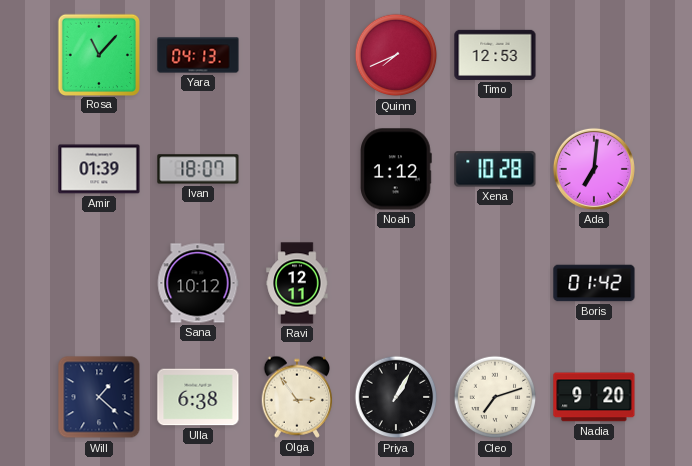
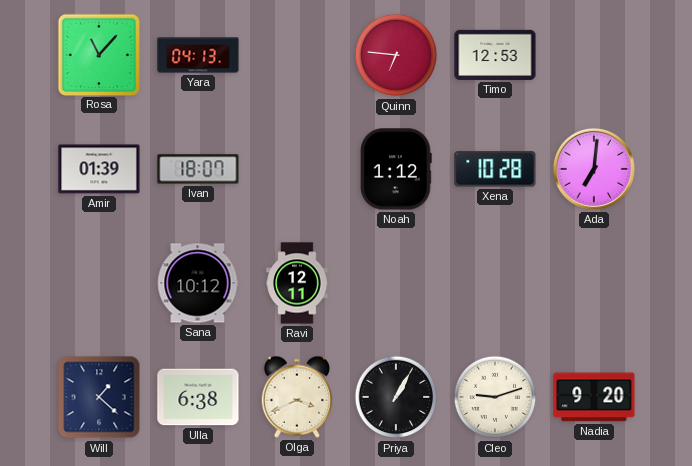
Quinn: 7:41 -> 6:46 (396, 55)
Boris: 01:42 -> none (594, 283)
Olga: 2:54 -> 3:41 (297, 397)
Cleo: 7:12 -> 9:12 (495, 397)
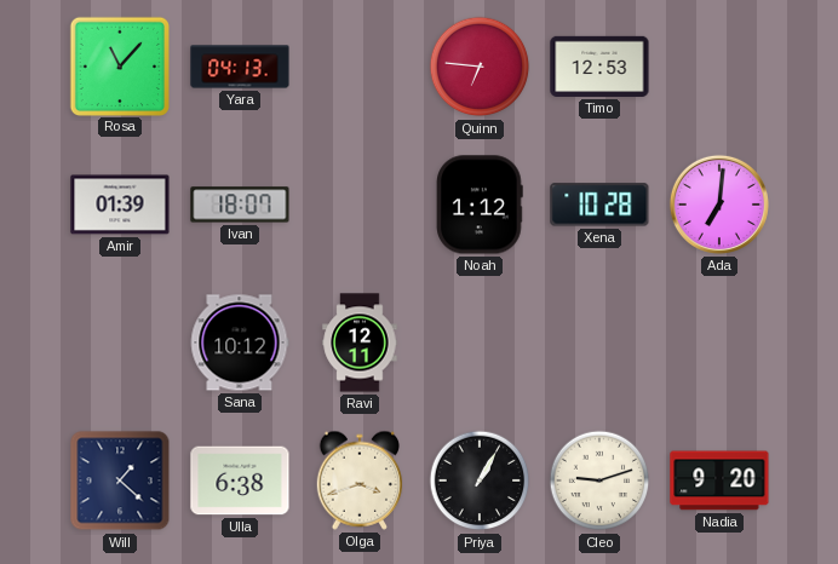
Olga: 3:41 -> 3:42 (360, 480)
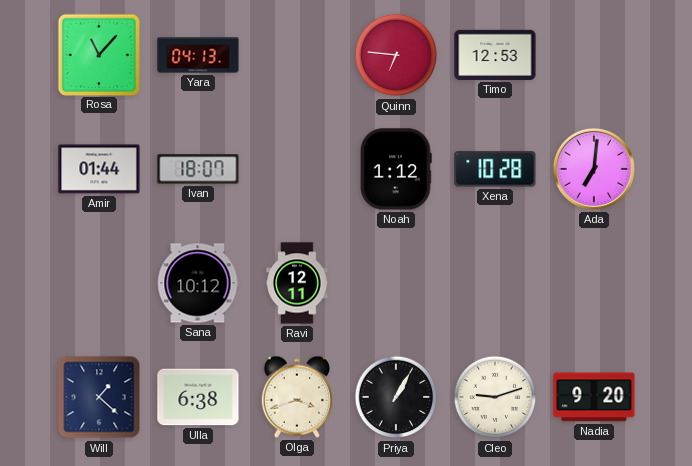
Amir: 01:39 -> 01:44 (99, 169)
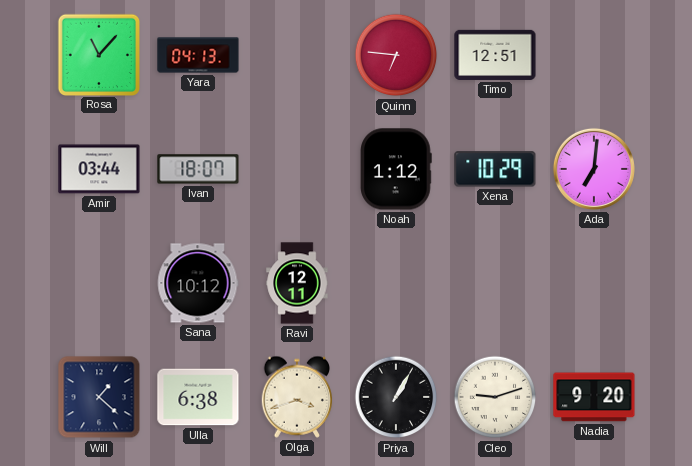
Timo: 12:53 -> 12:51 (495, 55)
Amir: 01:44 -> 03:44 (99, 169)
Xena: 10:28 -> 10:29 (495, 169)
